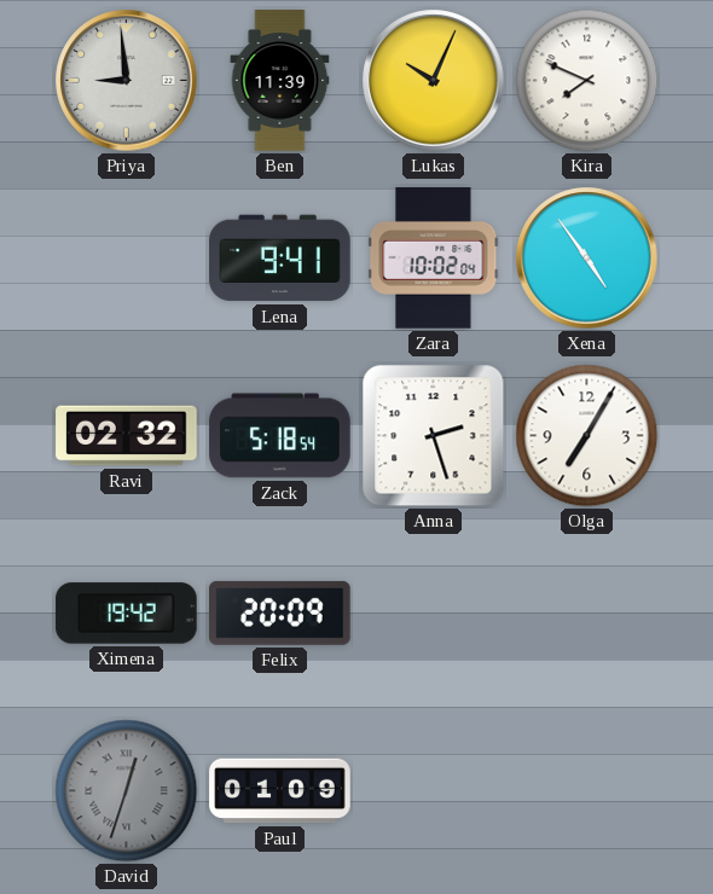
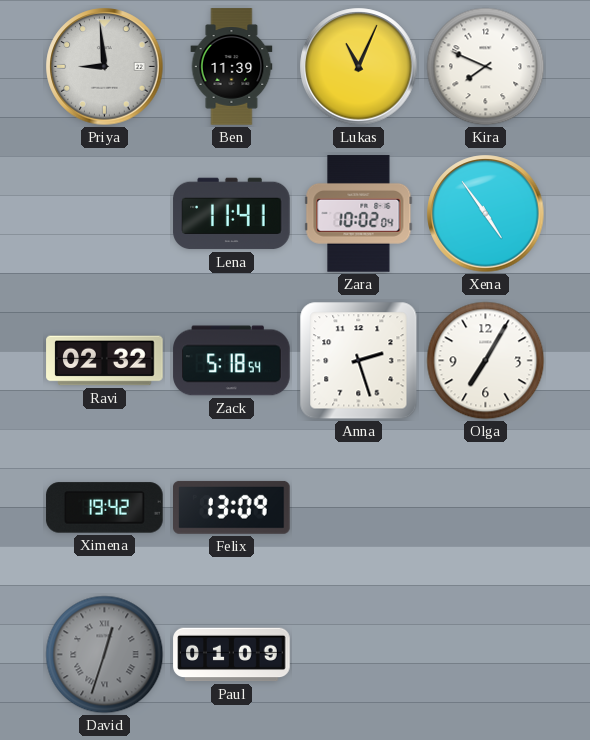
Lukas: 10:04 -> 11:04 (359, 67)
Lena: 9:41 -> 11:41 (232, 214)
Felix: 20:09 -> 13:09 (232, 507)
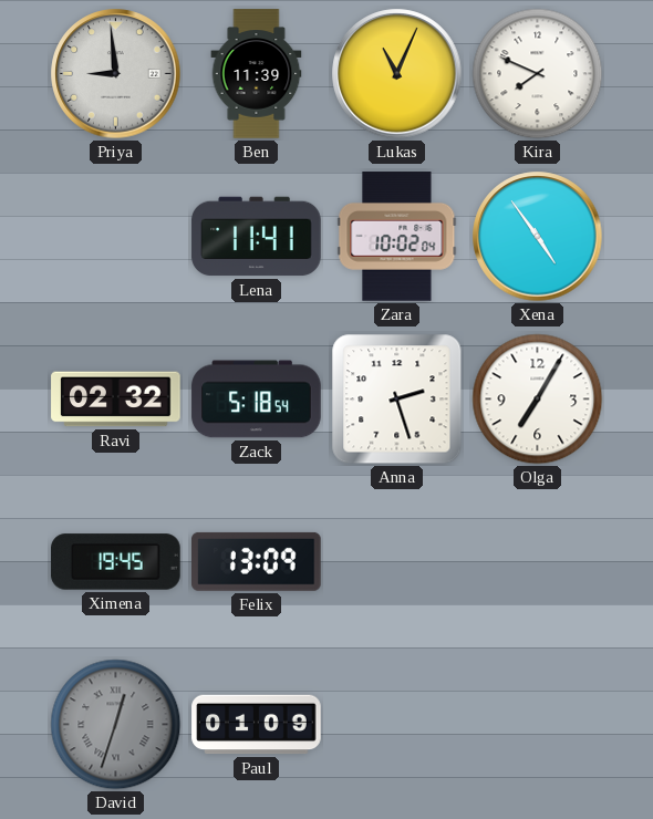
Ximena: 19:42 -> 19:45 (116, 562)
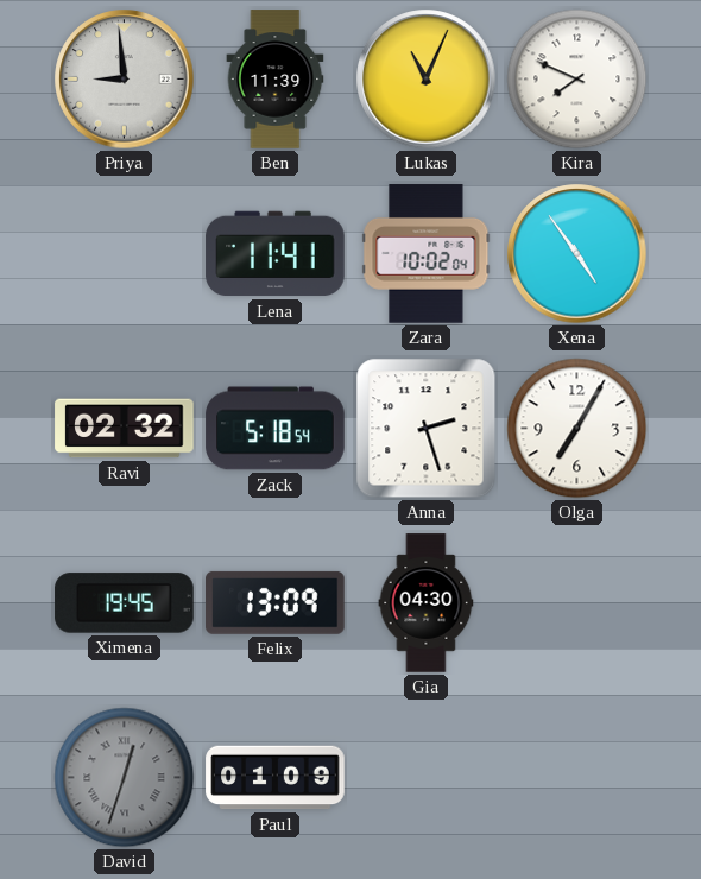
Gia: none -> 04:30 (427, 603)
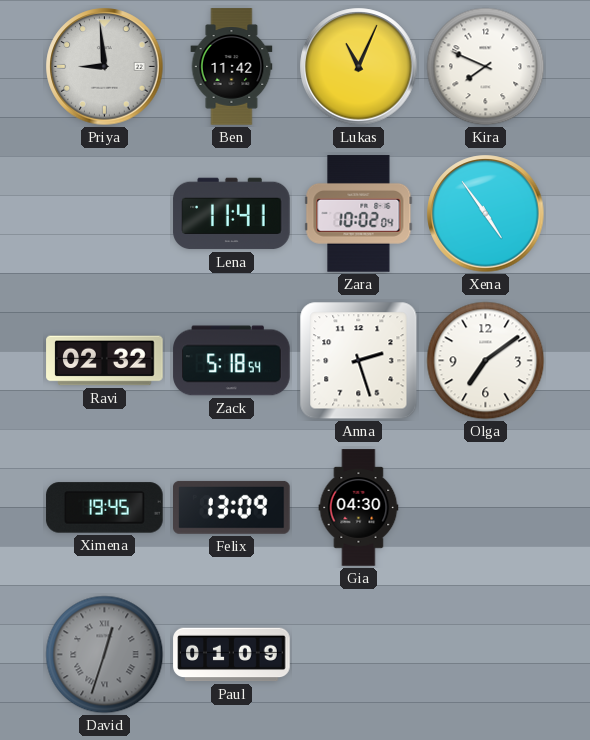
Ben: 11:39 -> 11:42 (232, 67)
Olga: 7:05 -> 7:09 (486, 361)
